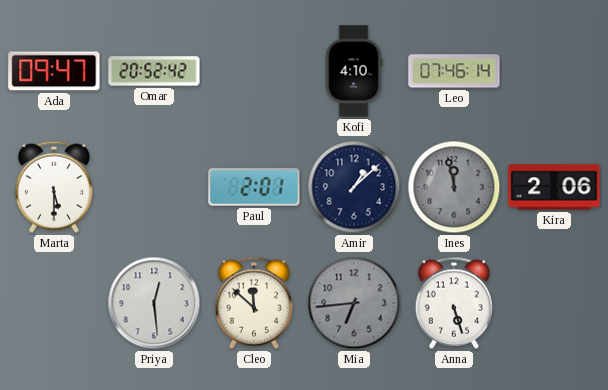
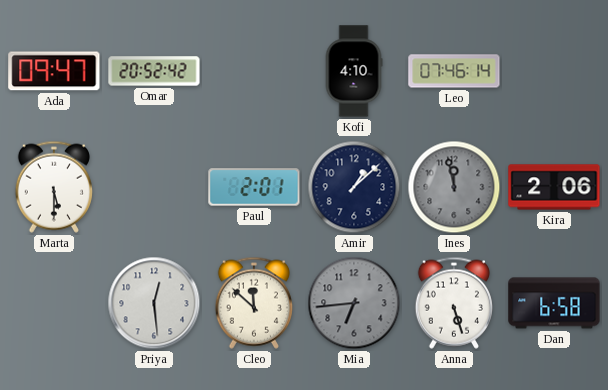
Dan: none -> 6:58 (554, 303)
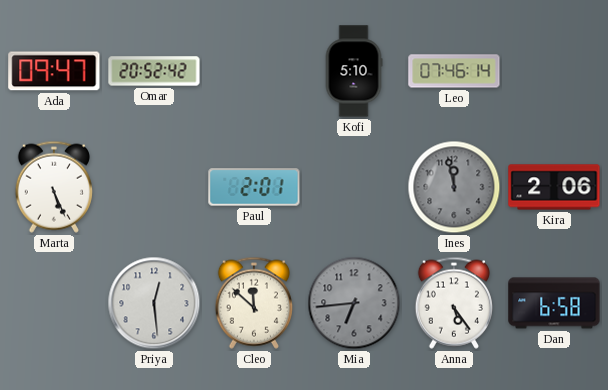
Kofi: 4:10 -> 5:10 (354, 71)
Marta: 5:30 -> 5:26 (54, 187)
Amir: 1:08 -> none (354, 187)
Anna: 5:27 -> 5:24 (454, 303)
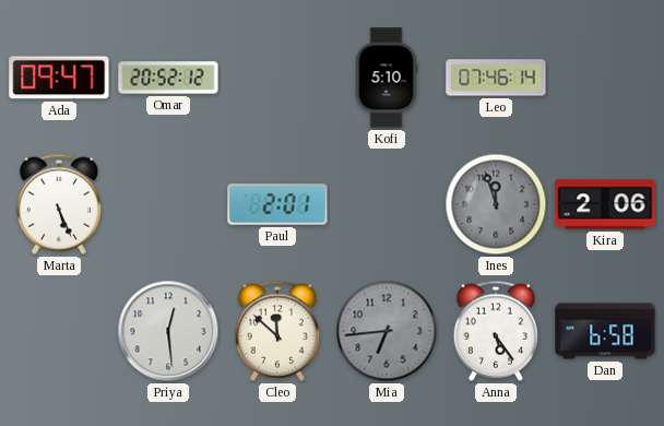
Omar: 20:52:42 -> 20:52:12 (168, 78)
Ines: 11:58 -> 11:57 (496, 204)
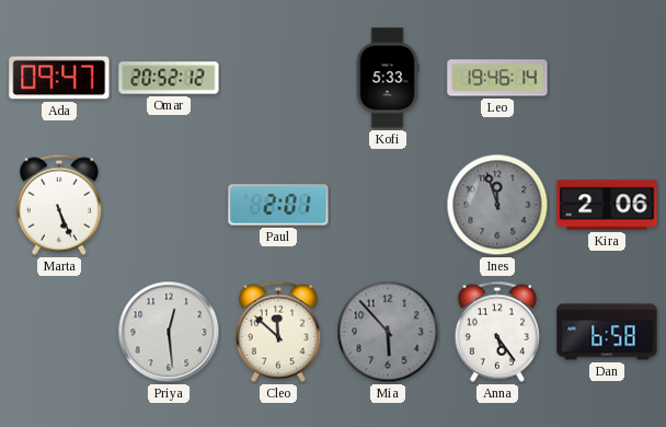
Kofi: 5:10 -> 5:33 (388, 78)
Leo: 07:46 -> 19:46 (497, 78)
Mia: 6:44 -> 5:53 (388, 332)
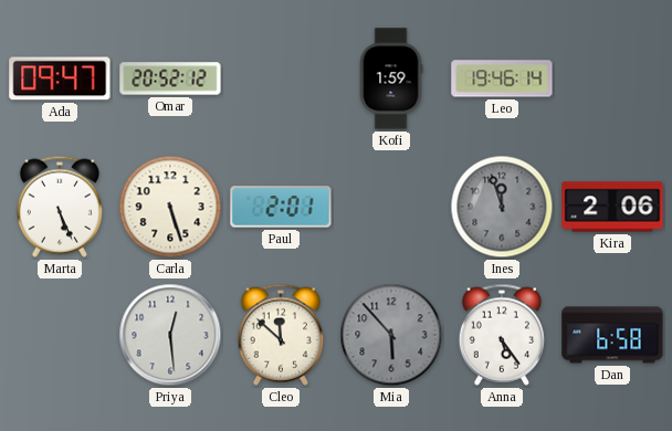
Kofi: 5:33 -> 1:59 (391, 78)
Carla: none -> 5:27 (170, 207)
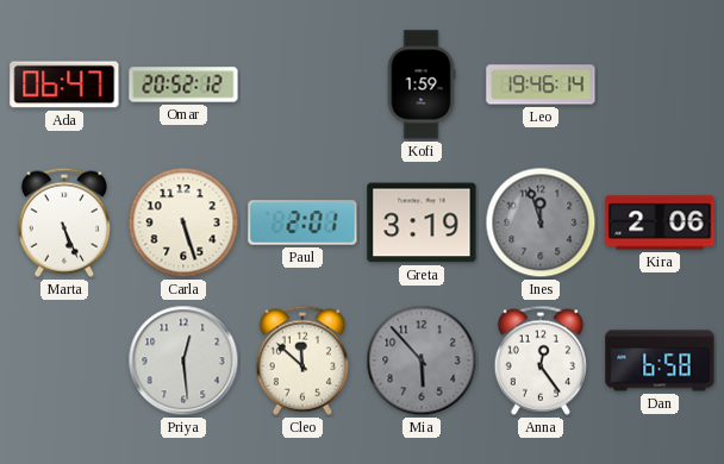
Ada: 09:47 -> 06:47 (64, 84)
Greta: none -> 3:19 (422, 222)
Anna: 5:24 -> 12:24 (541, 360)
